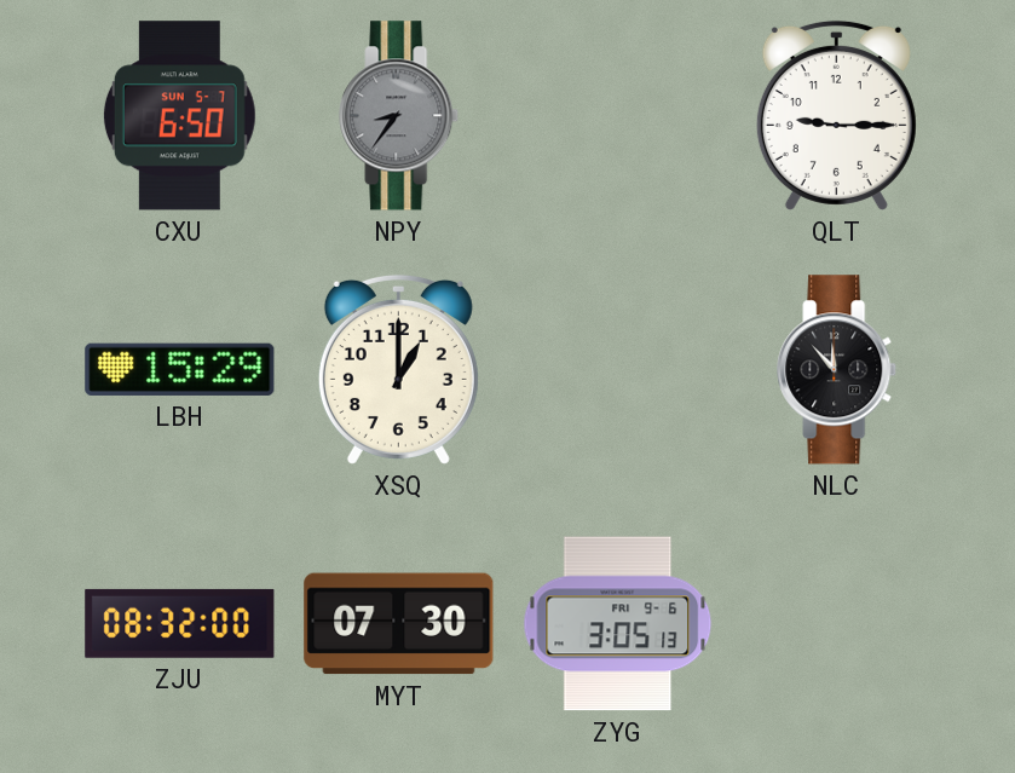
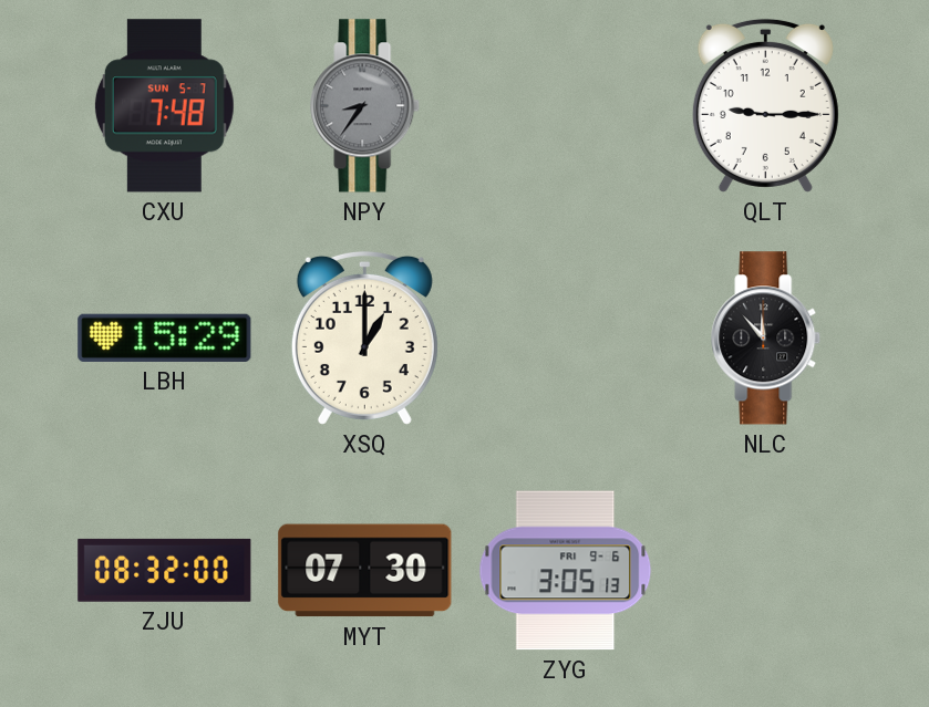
CXU: 6:50 -> 7:48 (164, 106)
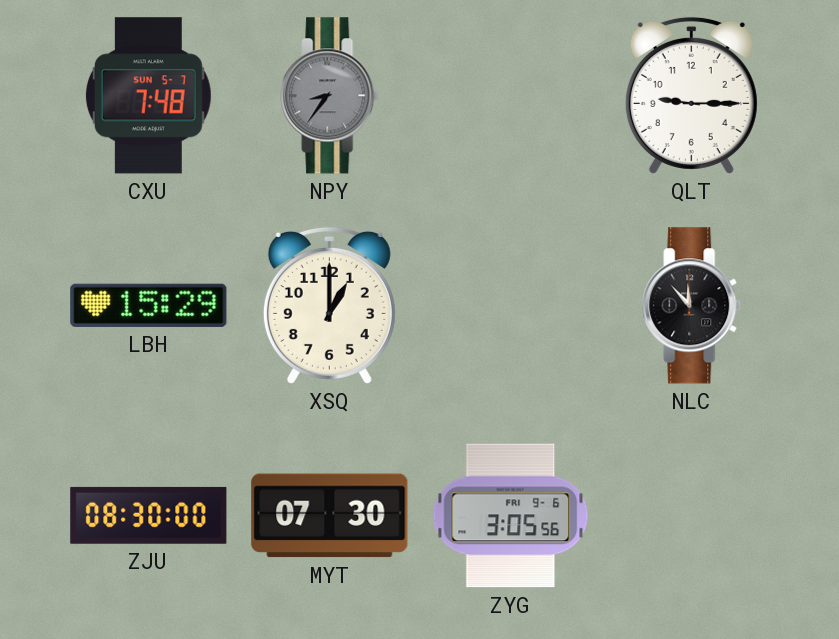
ZJU: 08:32 -> 08:30 (149, 515)
ZYG: 3:05:13 -> 3:05:56 (511, 516)
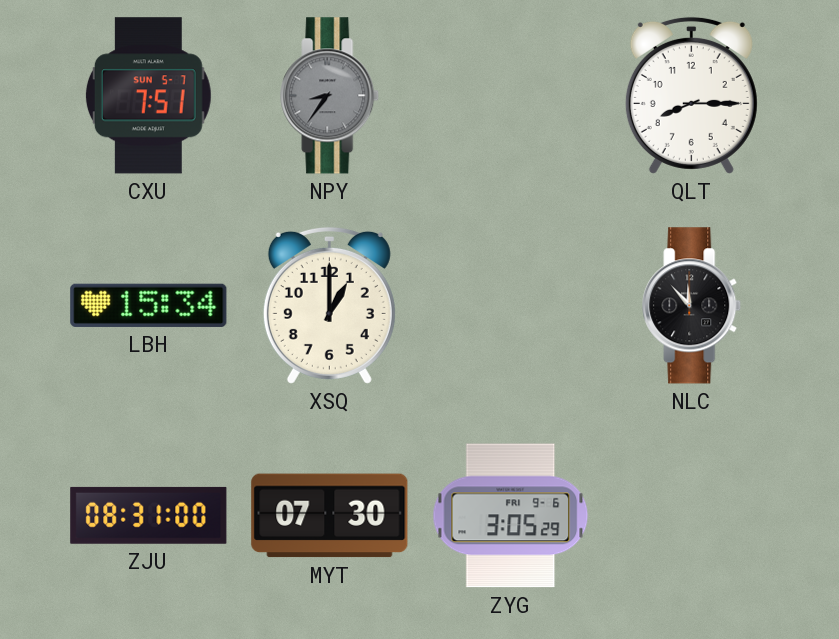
CXU: 7:48 -> 7:51 (148, 96)
QLT: 9:15 -> 8:15 (691, 95)
LBH: 15:29 -> 15:34 (149, 305)
ZJU: 08:30 -> 08:31 (149, 515)
ZYG: 3:05:56 -> 3:05:29 (511, 516)
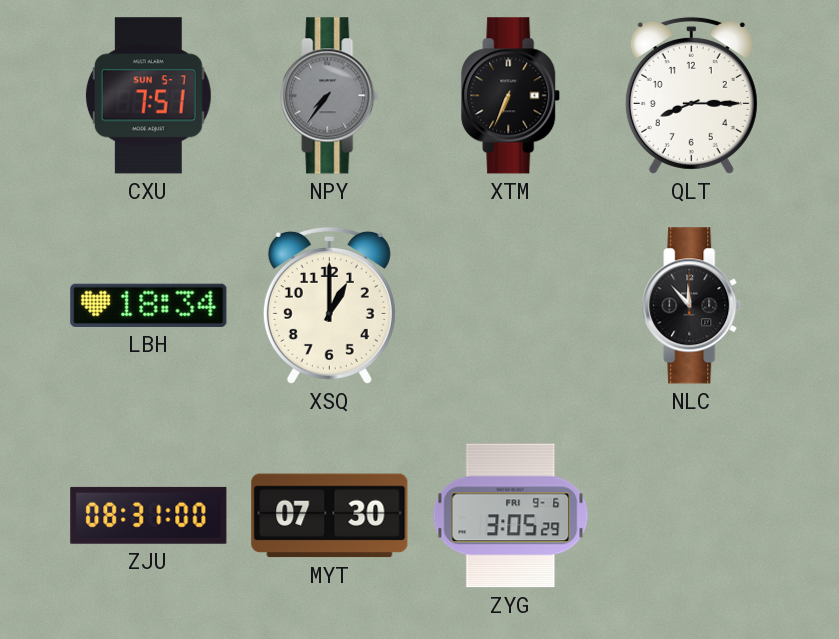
NPY: 8:36 -> 7:36 (330, 96)
XTM: none -> 6:34 (511, 96)
LBH: 15:34 -> 18:34 (149, 305)
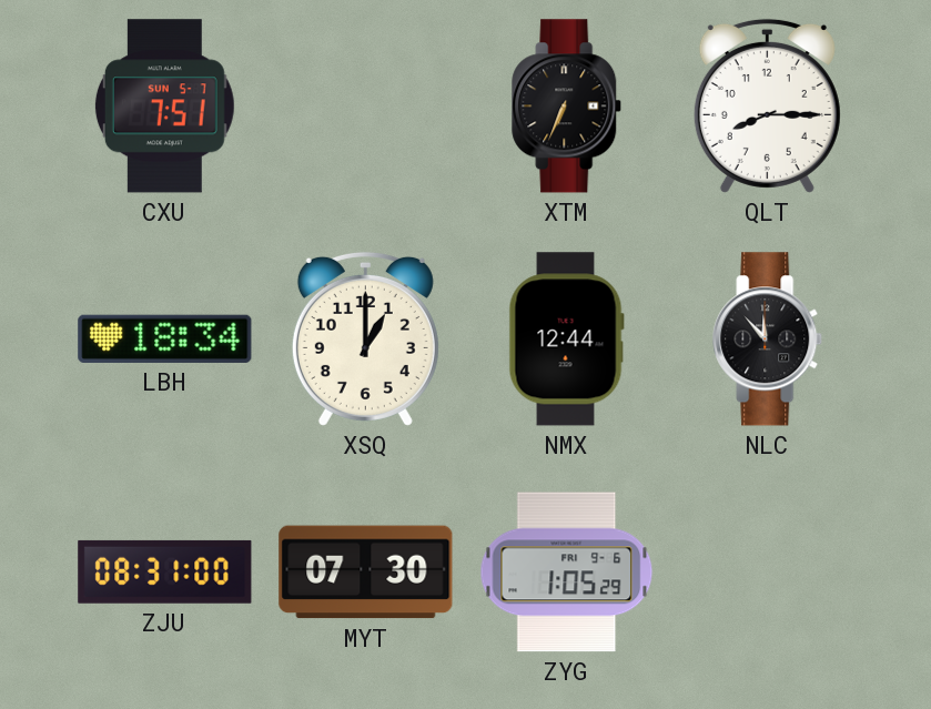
NPY: 7:36 -> none (330, 96)
NMX: none -> 12:44 (566, 340)
ZYG: 3:05 -> 1:05 (567, 573)
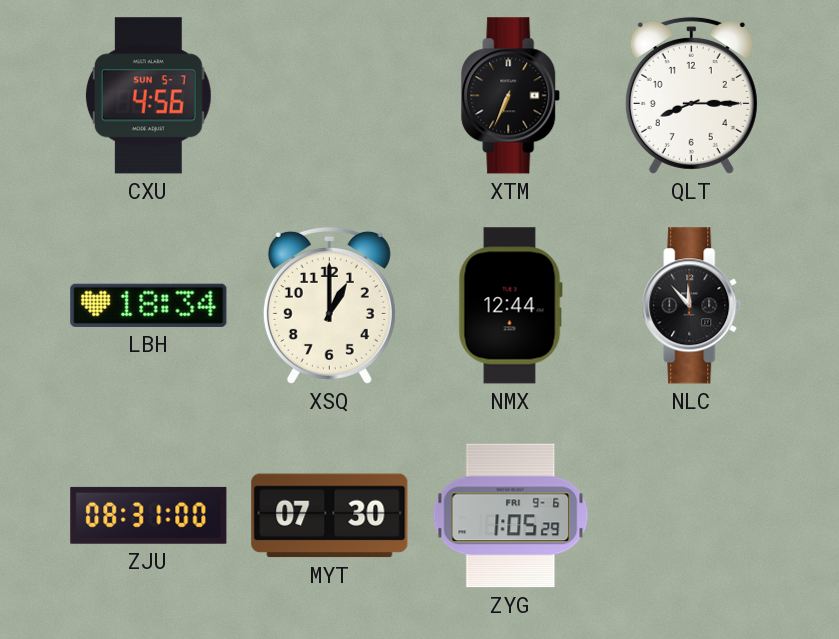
CXU: 7:51 -> 4:56 (148, 96)
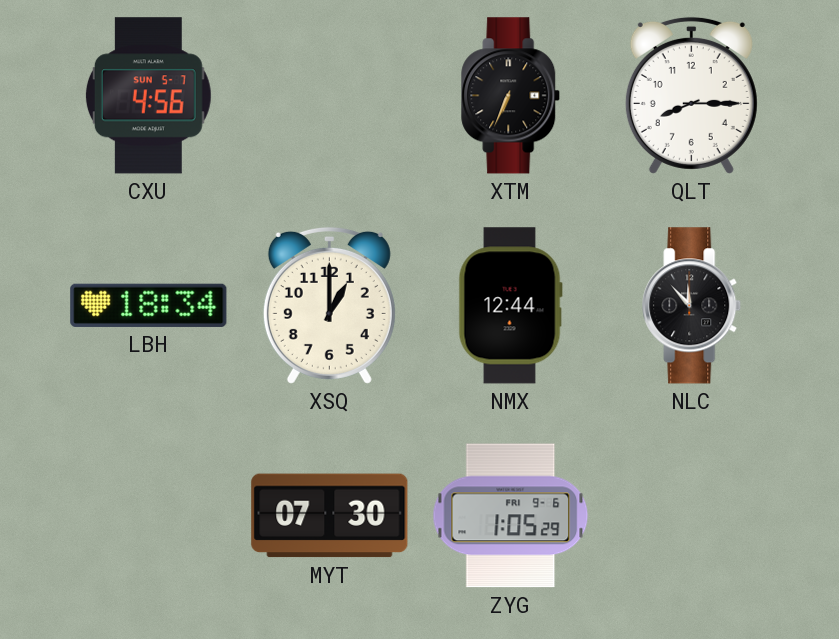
ZJU: 08:31 -> none (149, 515)
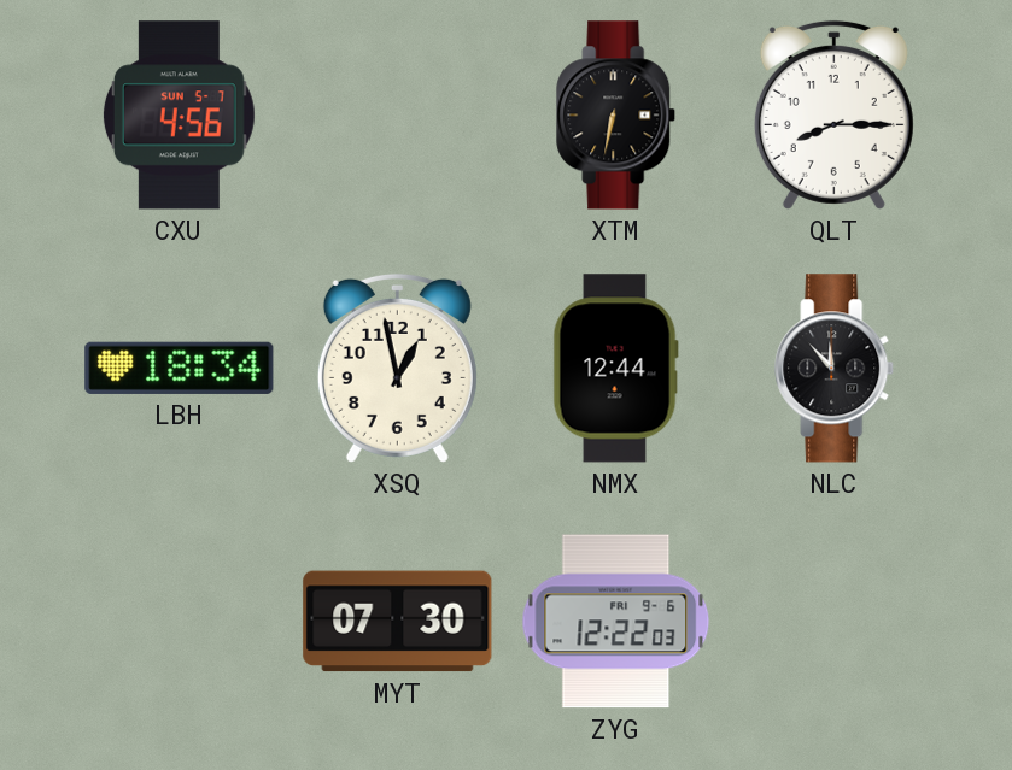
XTM: 6:34 -> 6:32 (616, 116)
XSQ: 1:00 -> 12:58 (397, 368)
ZYG: 1:05 -> 12:22 (616, 622)
